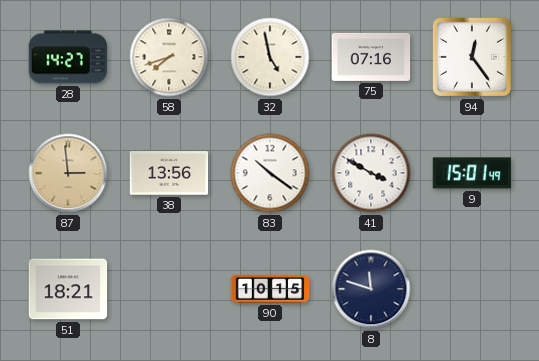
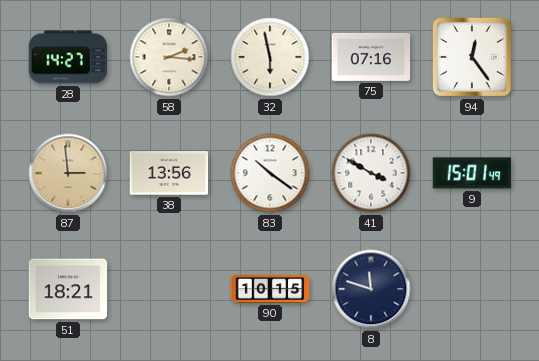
58: 7:42 -> 2:16 (169, 57)
32: 4:58 -> 5:58 (270, 57)
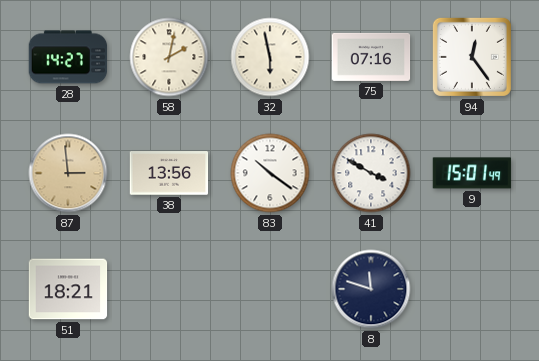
58: 2:16 -> 2:02 (169, 57)
90: 10:15 -> none (270, 289)
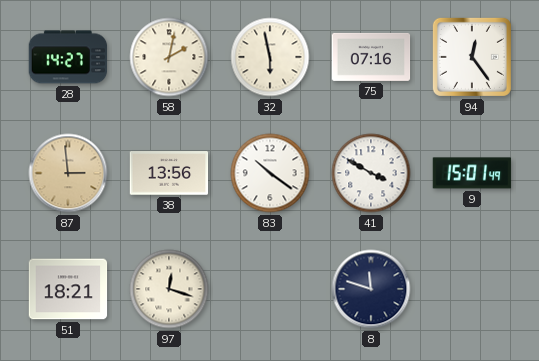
97: none -> 12:18 (169, 289)
